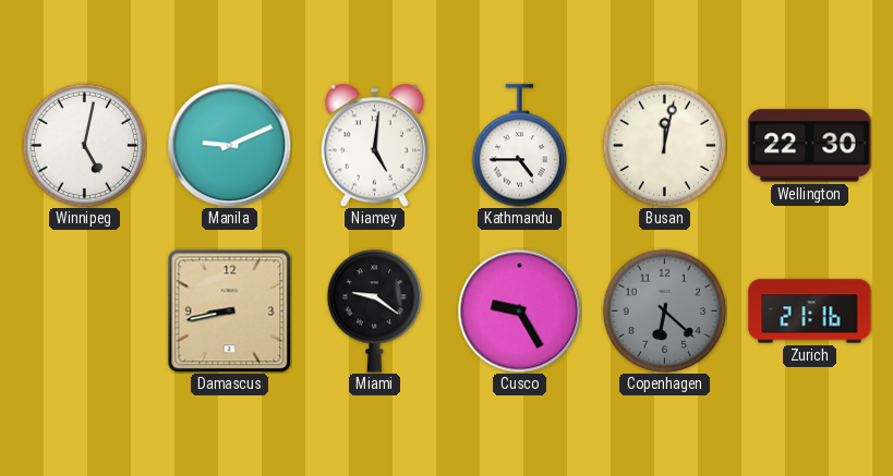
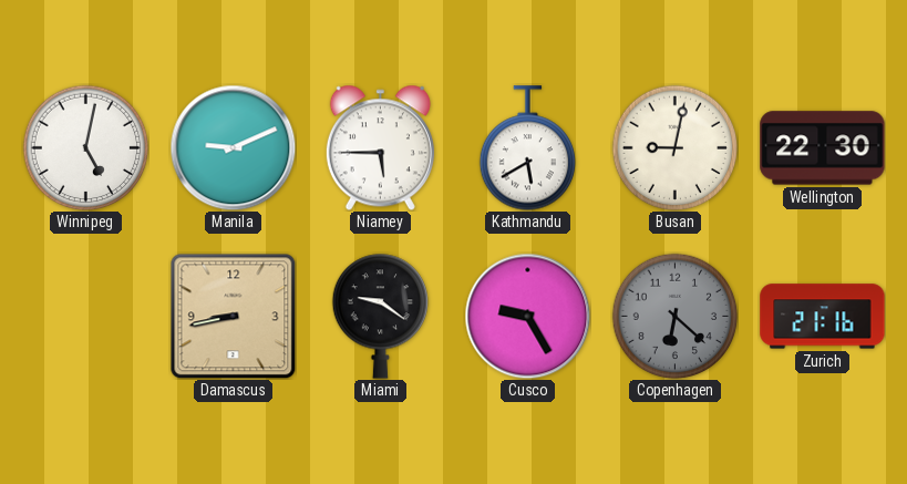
Niamey: 5:01 -> 5:45 (380, 147)
Kathmandu: 4:45 -> 5:40 (528, 148)
Busan: 12:02 -> 9:02 (674, 147)
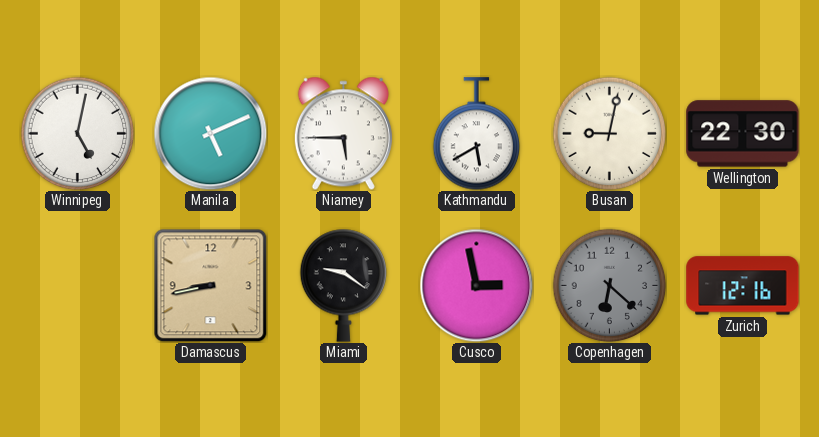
Manila: 9:11 -> 5:11 (210, 133)
Cusco: 9:25 -> 2:58 (476, 285)
Zurich: 21:16 -> 12:16 (743, 286)
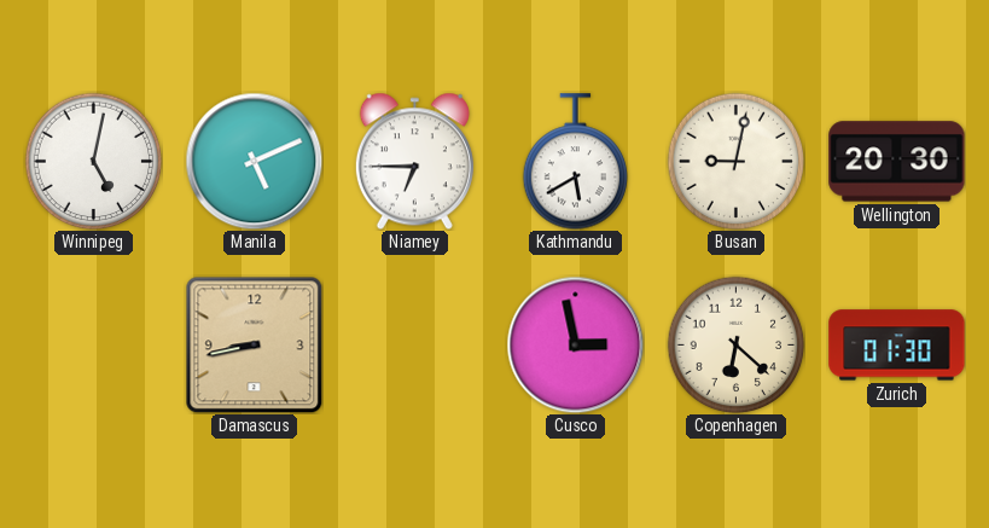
Niamey: 5:45 -> 6:45 (414, 161)
Wellington: 22:30 -> 20:30 (897, 162)
Miami: 9:21 -> none (344, 285)
Copenhagen dial: grey -> cream (735, 344)
Zurich: 12:16 -> 01:30 (897, 346)
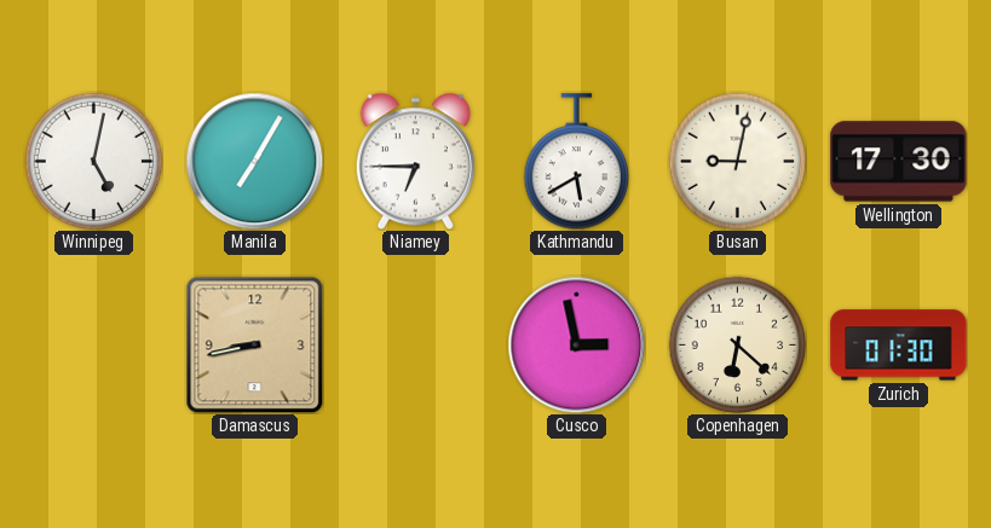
Manila: 5:11 -> 7:05 (254, 161)
Wellington: 20:30 -> 17:30 (899, 162)
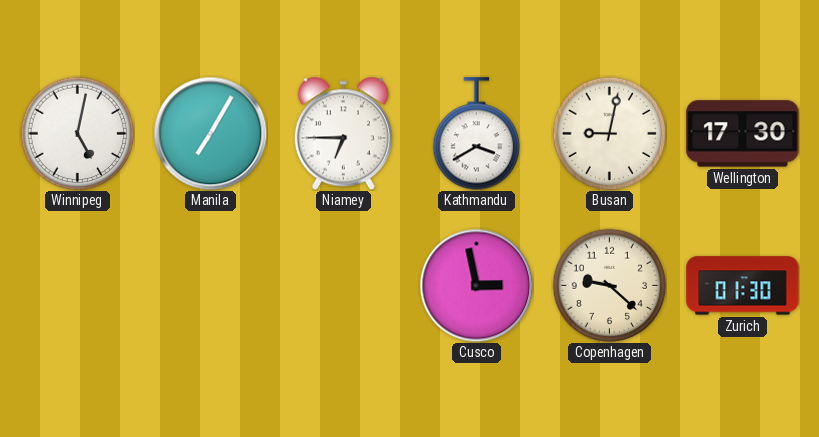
Kathmandu: 5:40 -> 3:40 (477, 134)
Damascus: 8:43 -> none (254, 344)
Copenhagen: 6:22 -> 9:22 (609, 285)
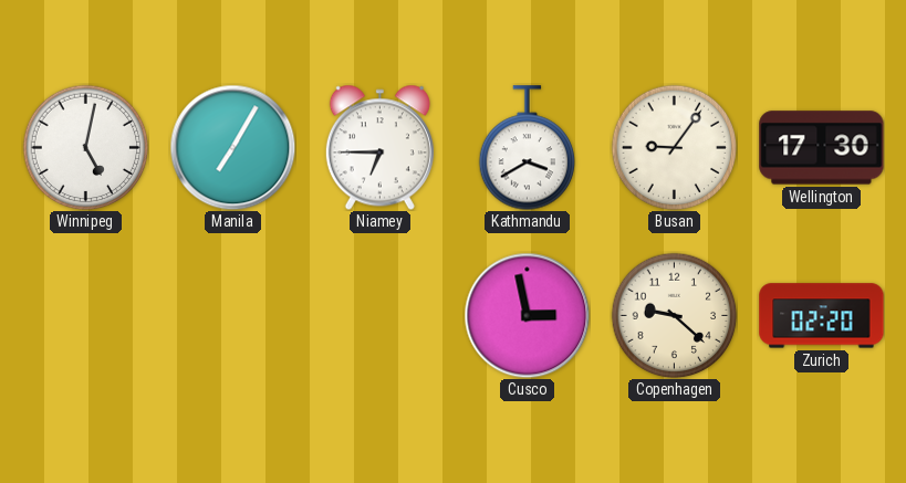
Busan: 9:02 -> 9:06 (674, 147)
Zurich: 01:30 -> 02:20 (822, 316)
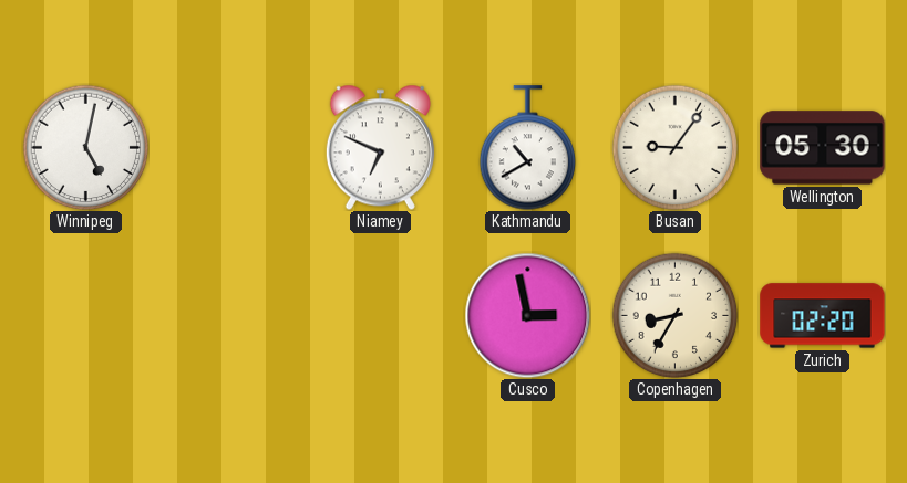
Manila: 7:05 -> none (232, 147)
Niamey: 6:45 -> 6:49 (380, 147)
Kathmandu: 3:40 -> 10:40 (528, 148)
Wellington: 17:30 -> 05:30 (823, 148)
Copenhagen: 9:22 -> 8:35 (674, 315)
